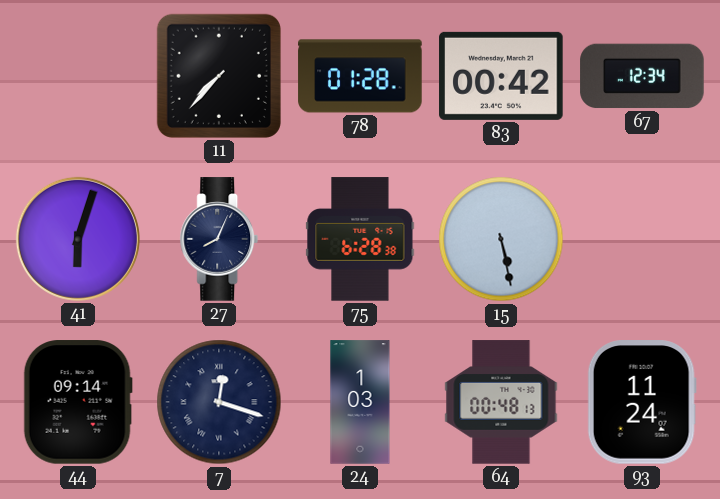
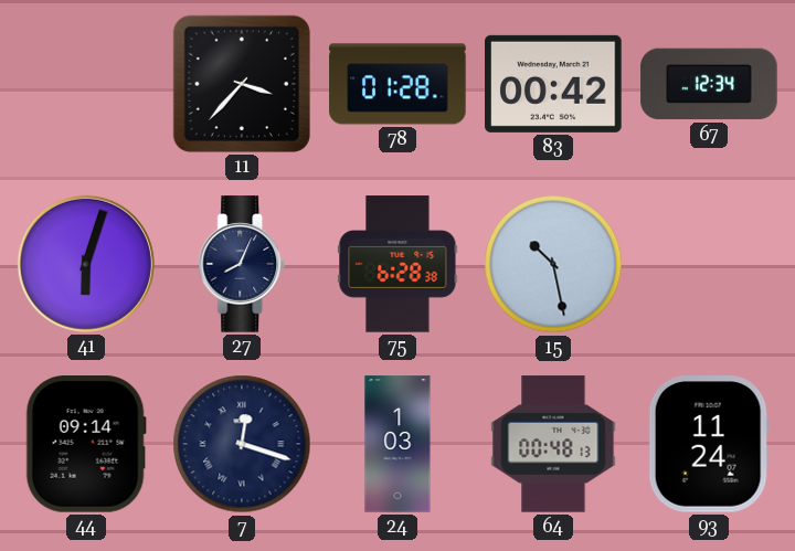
11: 7:37 -> 3:37 (242, 84)
15: 5:28 -> 10:28 (553, 264)
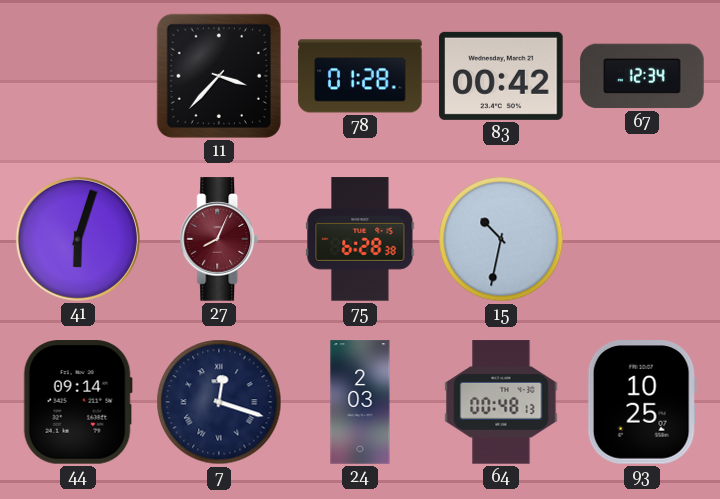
27 dial: navy -> burgundy (219, 239)
15: 10:28 -> 10:32 (501, 239)
24: 1:03 -> 2:03 (360, 402)
93: 11:24 -> 10:25 (642, 402)
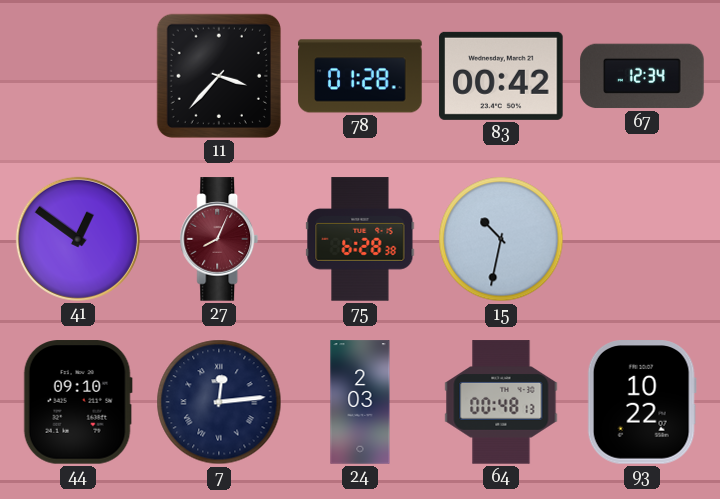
41: 6:03 -> 12:51 (78, 239)
44: 09:14 -> 09:10 (78, 402)
7: 12:18 -> 12:14 (219, 402)
93: 10:25 -> 10:22 (642, 402)
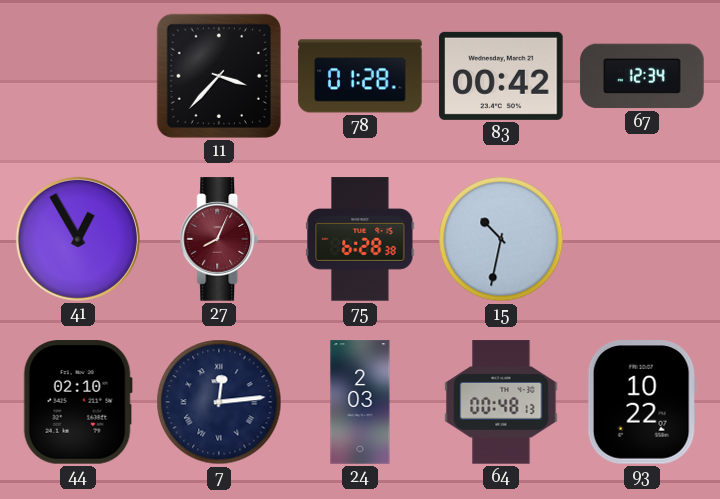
41: 12:51 -> 12:55 (78, 239)
44: 09:10 -> 02:10 (78, 402)
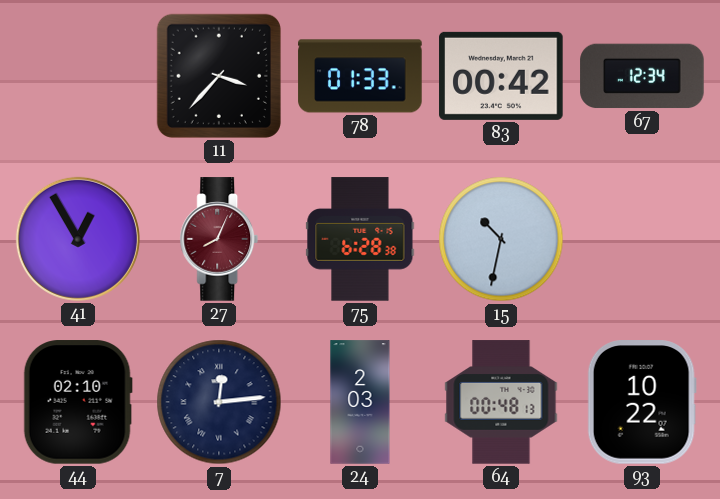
78: 01:28 -> 01:33 (360, 76)
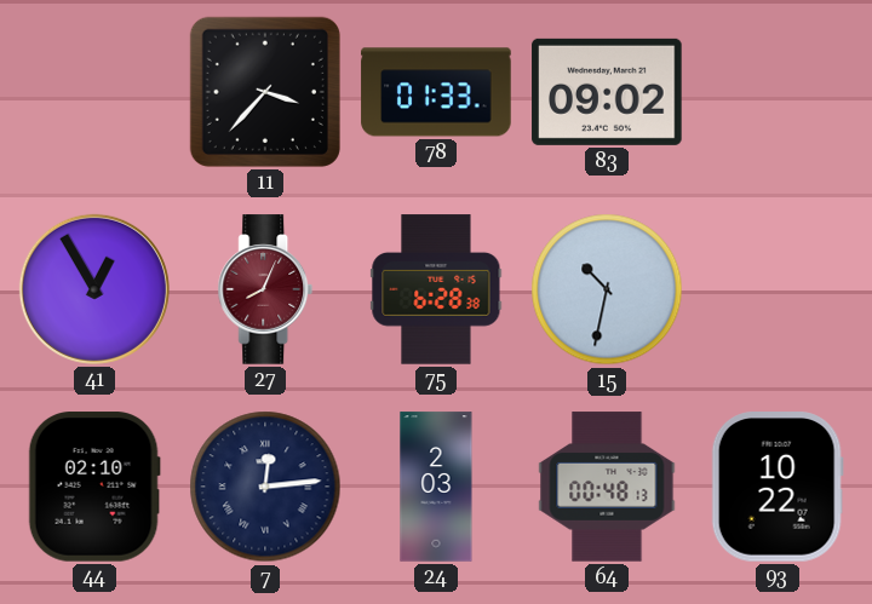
83: 00:42 -> 09:02 (607, 92)
67: 12:34 -> none (642, 76)
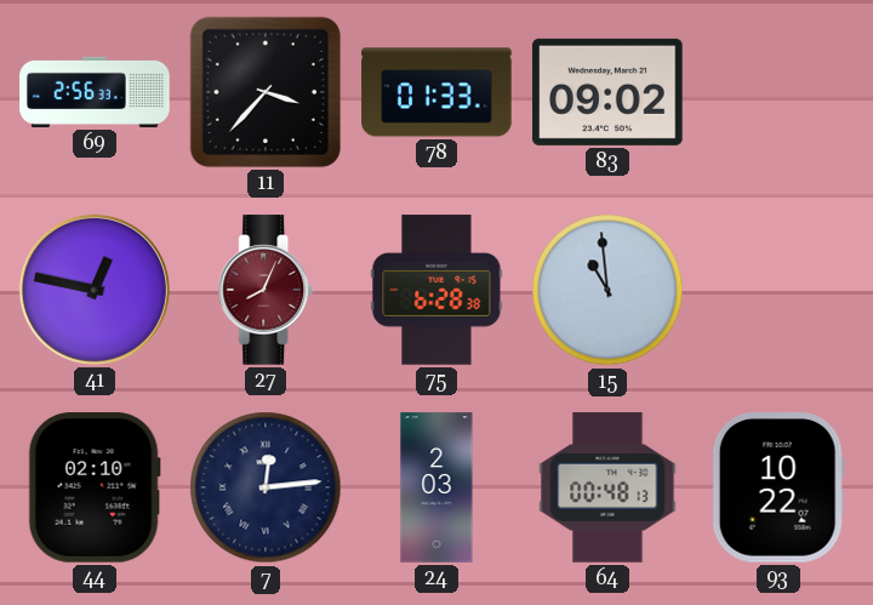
69: none -> 2:56 (95, 92)
41: 12:55 -> 12:47 (95, 290)
15: 10:32 -> 10:59 (607, 290)
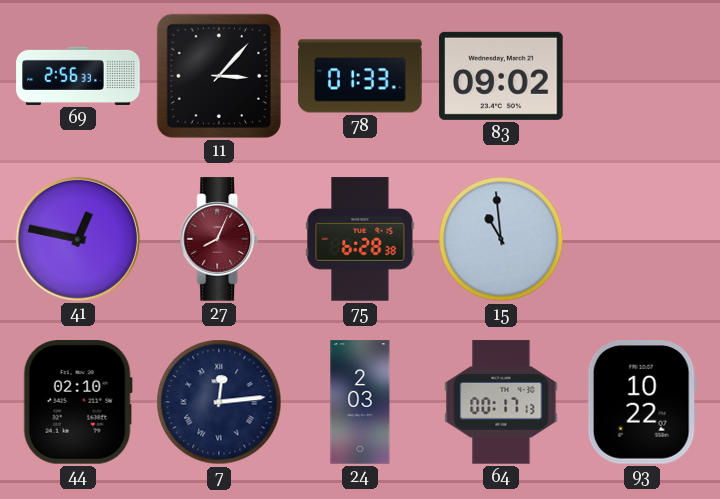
11: 3:37 -> 3:07 (219, 76)
64: 00:48 -> 00:17 (501, 402)
